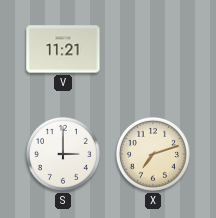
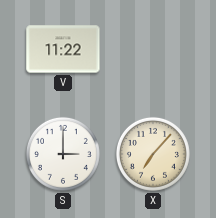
V: 11:21 -> 11:22 (63, 49)
X: 7:12 -> 7:07 (153, 154)
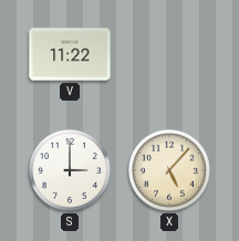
X: 7:07 -> 5:07 (169, 170)
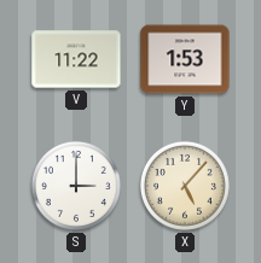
Y: none -> 1:53 (185, 59)
